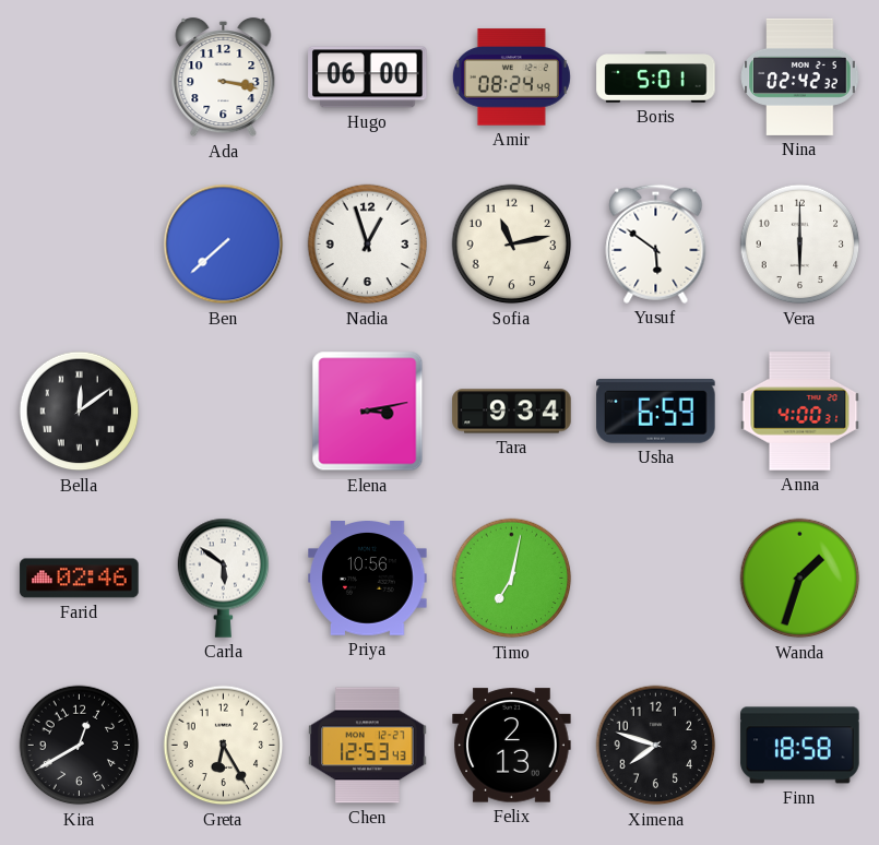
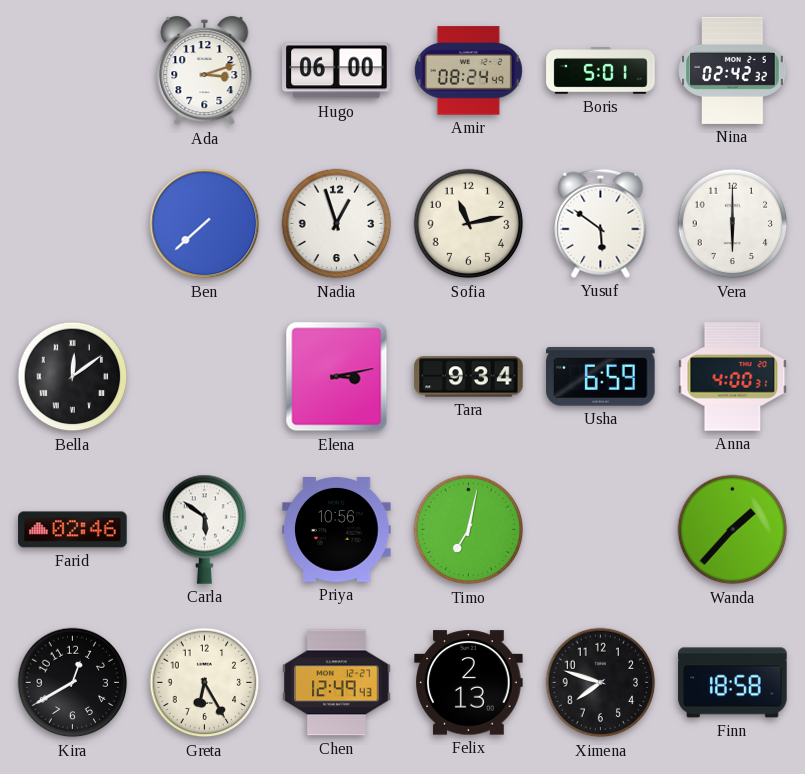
Ada: 3:17 -> 3:12 (205, 71)
Wanda: 1:33 -> 1:37 (733, 530)
Chen: 12:53 -> 12:49 (337, 683)
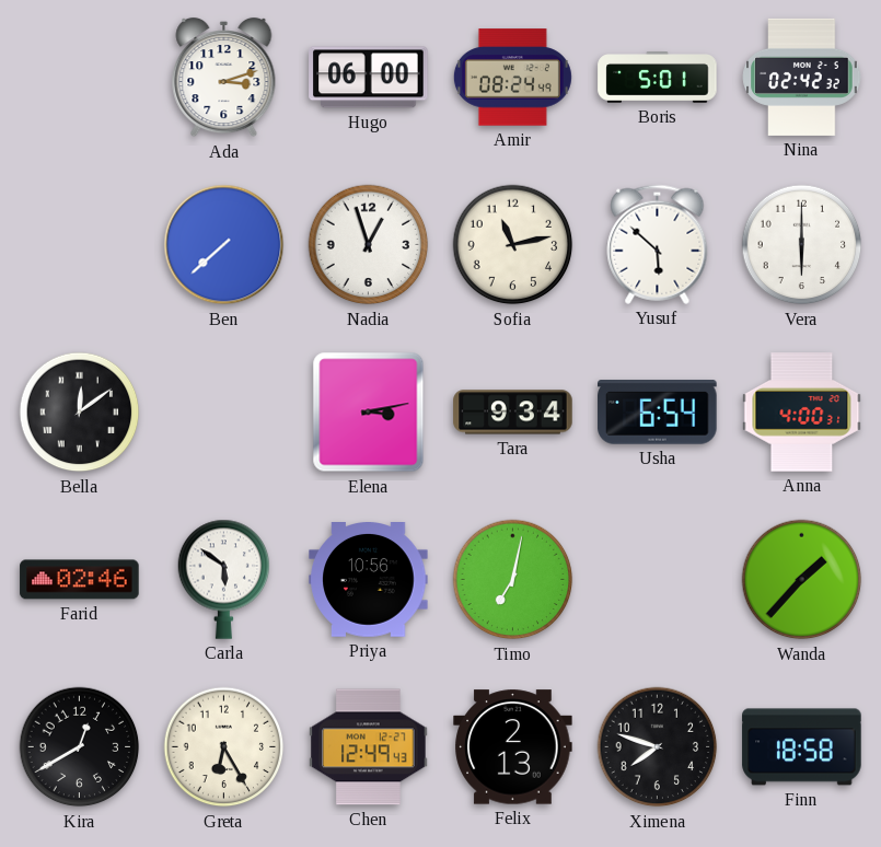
Yusuf: 5:51 -> 5:52 (658, 244)
Usha: 6:59 -> 6:54 (658, 413)
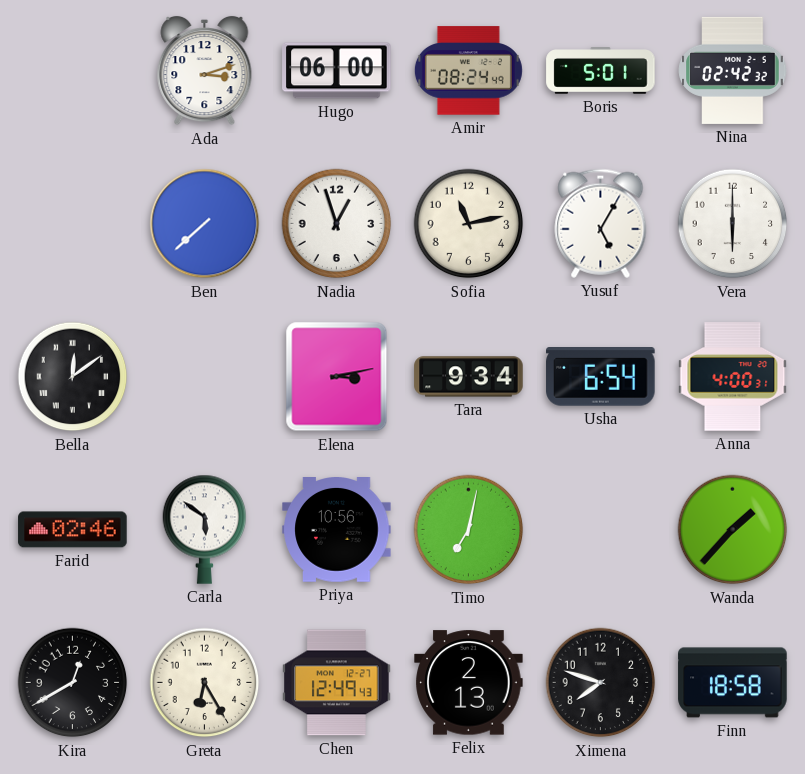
Yusuf: 5:52 -> 5:05 (601, 223)
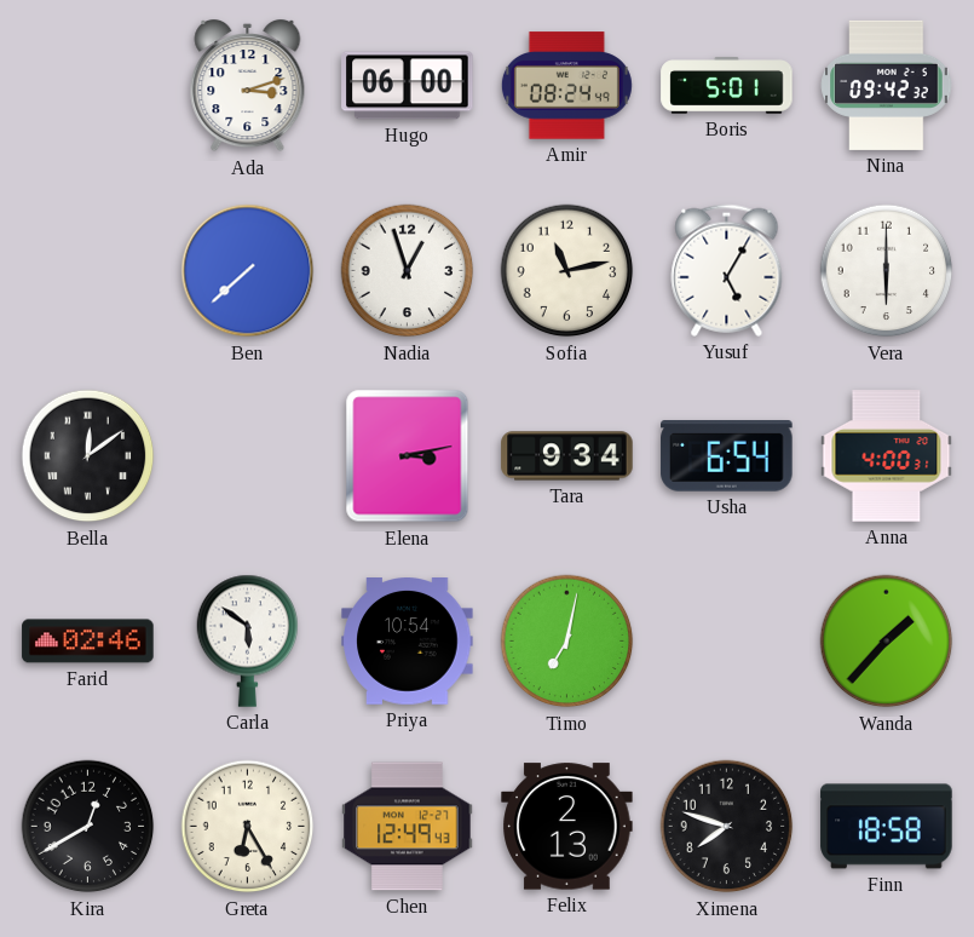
Nina: 02:42 -> 09:42 (887, 85)
Priya: 10:56 -> 10:54 (408, 642)
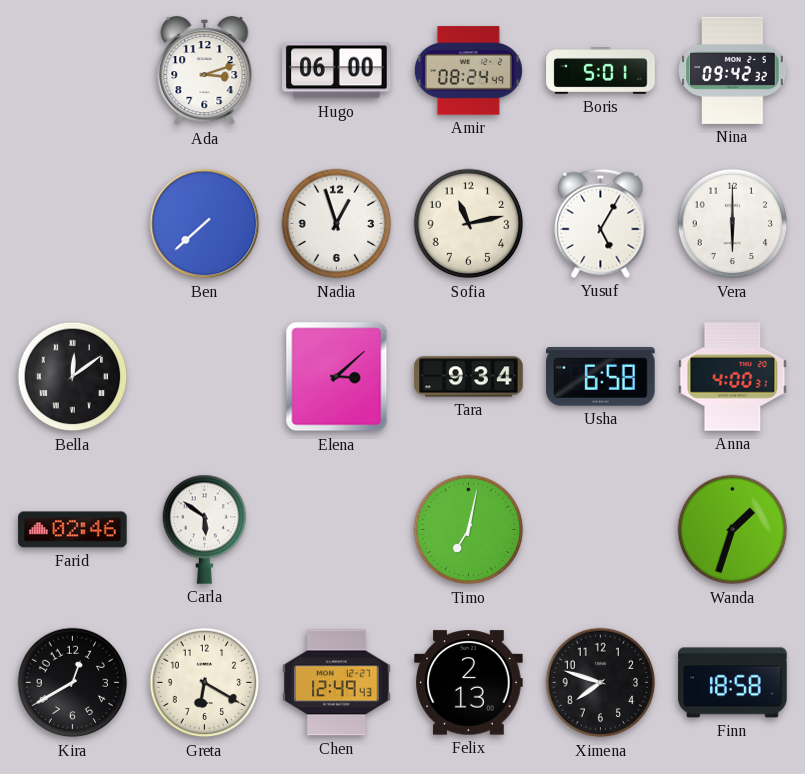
Elena: 3:13 -> 3:08 (337, 377)
Usha: 6:54 -> 6:58 (601, 377)
Priya: 10:54 -> none (408, 642)
Wanda: 1:37 -> 1:33 (733, 530)
Greta: 6:25 -> 6:20 (205, 683)
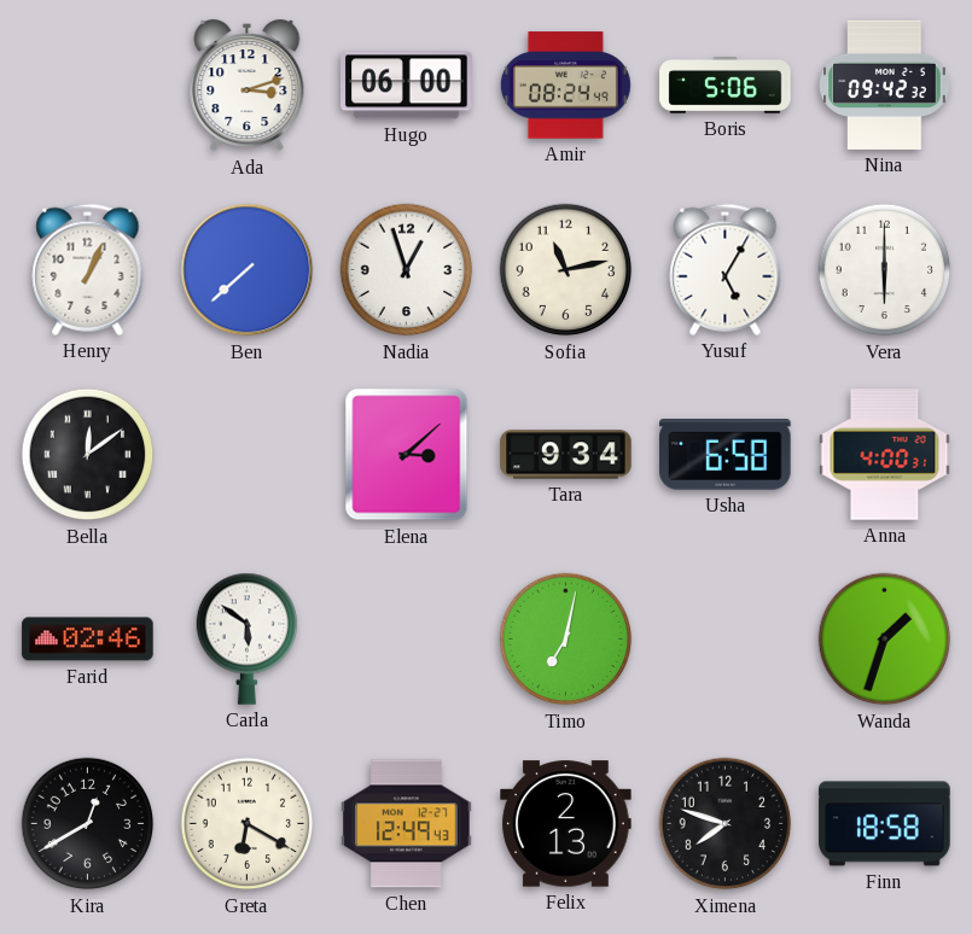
Boris: 5:01 -> 5:06 (726, 86)
Henry: none -> 1:04 (88, 269)
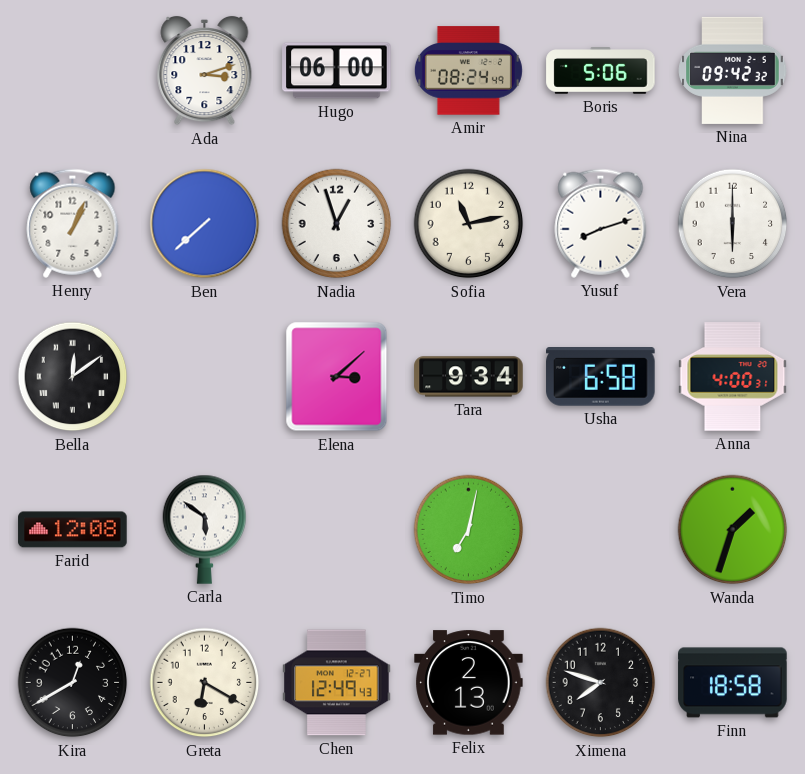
Yusuf: 5:05 -> 8:12 (601, 223)
Farid: 02:46 -> 12:08 (73, 530)
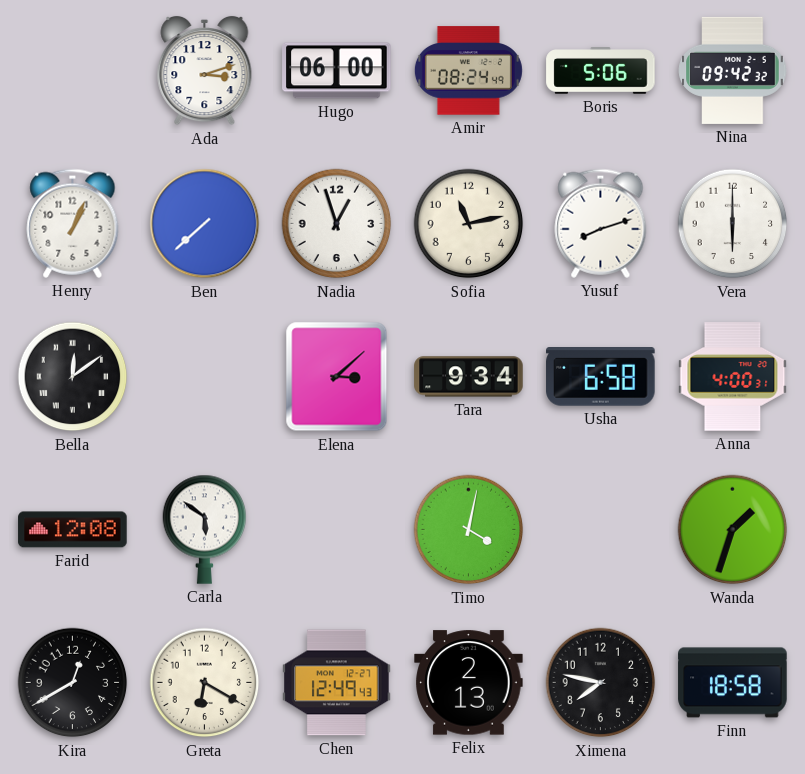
Timo: 7:02 -> 4:02 (469, 530)
Ximena: 7:48 -> 7:47 (601, 683)
